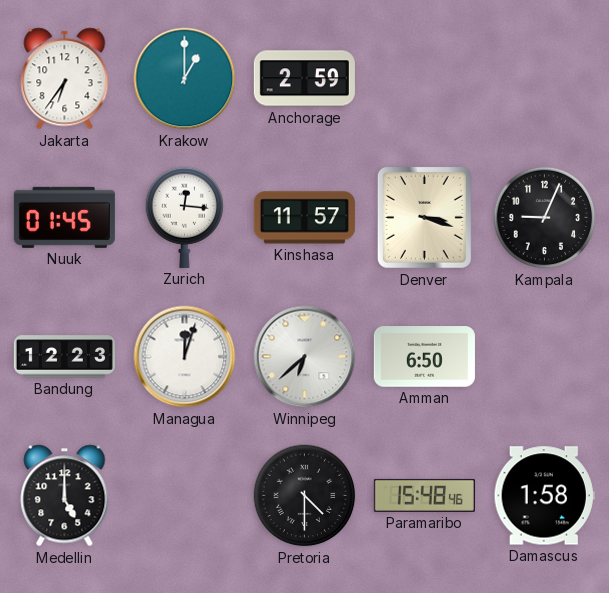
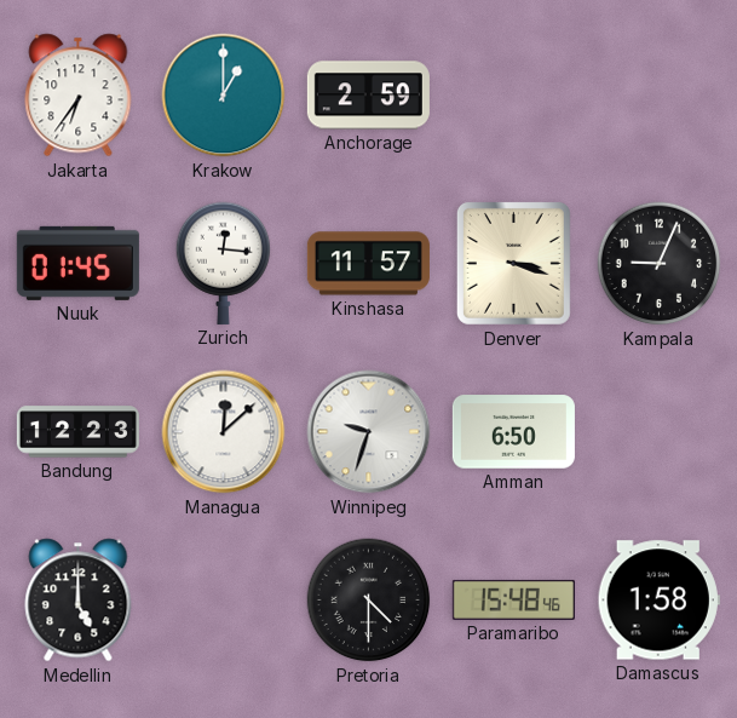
Managua: 12:03 -> 12:08 (224, 432)
Winnipeg: 6:38 -> 9:33 (369, 432)
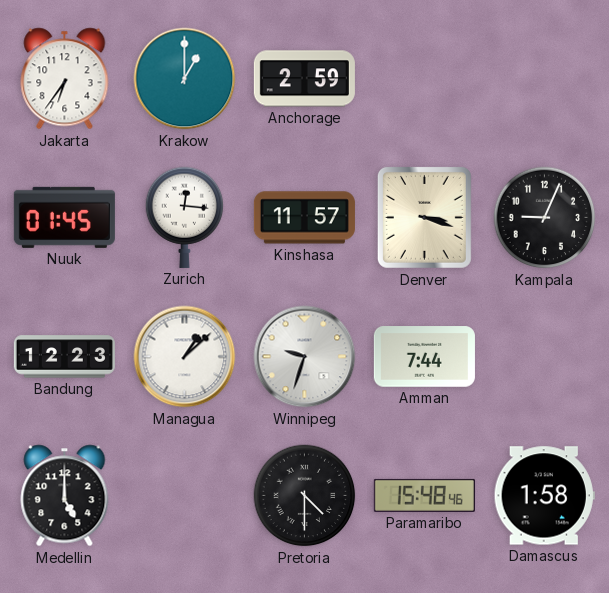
Managua: 12:08 -> 1:08 (185, 357)
Amman: 6:50 -> 7:44 (424, 357)
